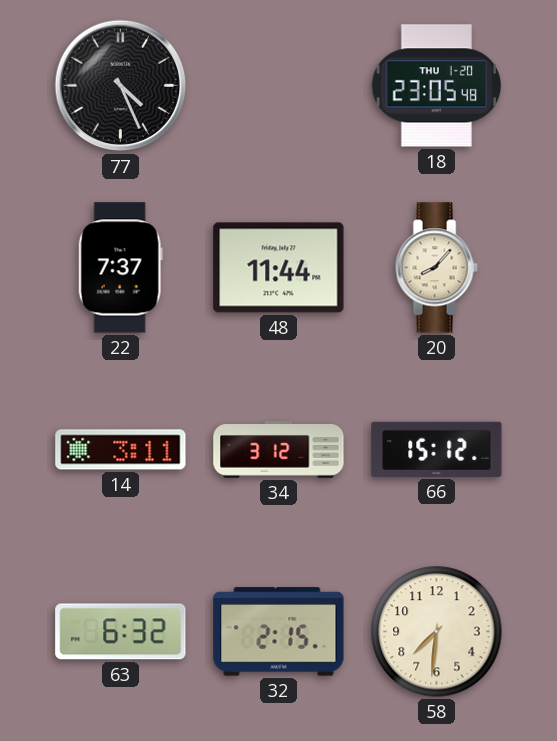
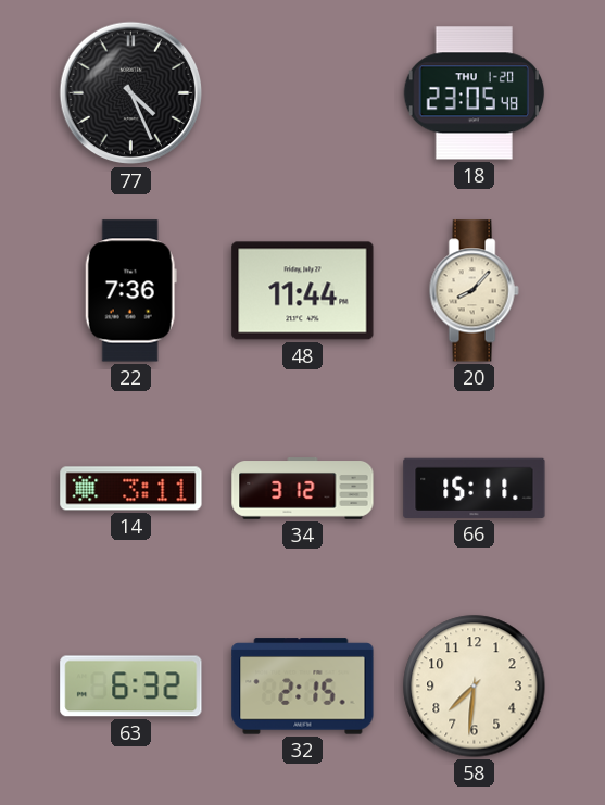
22: 7:37 -> 7:36 (130, 291)
66: 15:12 -> 15:11 (475, 488)
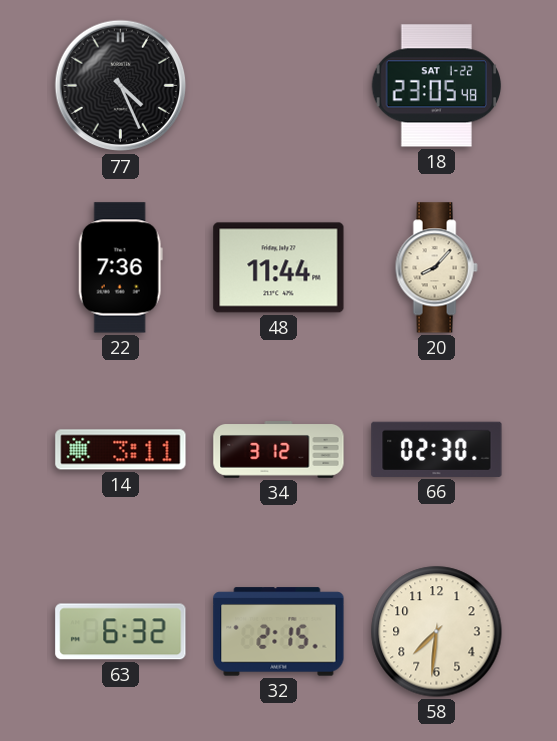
18 date: THU 1-20 -> SAT 1-22 (437, 86)
66: 15:11 -> 02:30 (437, 449)
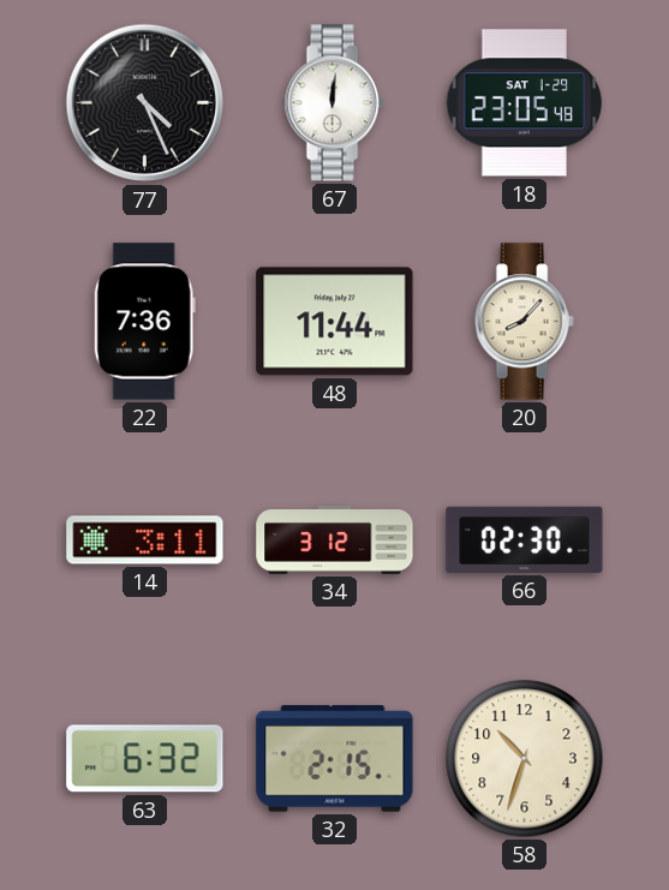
67: none -> 12:01 (334, 103)
18 date: SAT 1-22 -> SAT 1-29 (525, 103)
58: 7:31 -> 10:33 (525, 759)
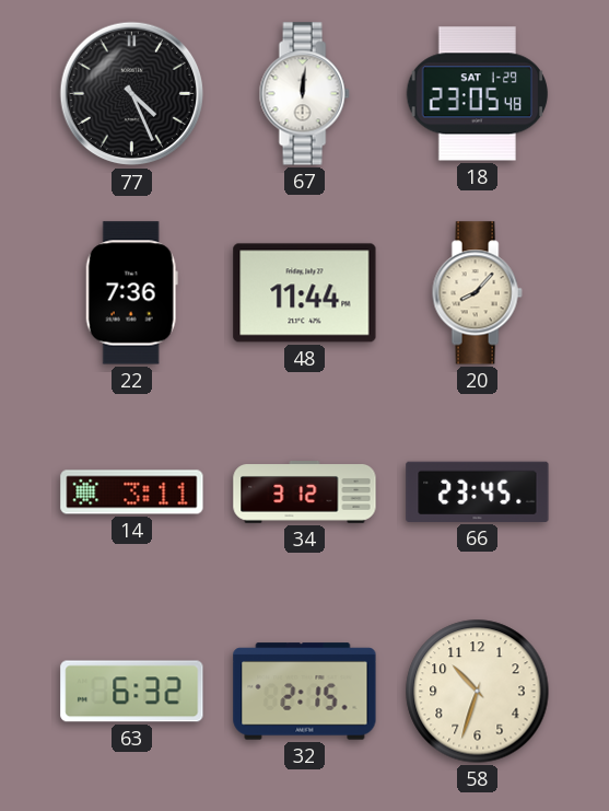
66: 02:30 -> 23:45 (478, 491)
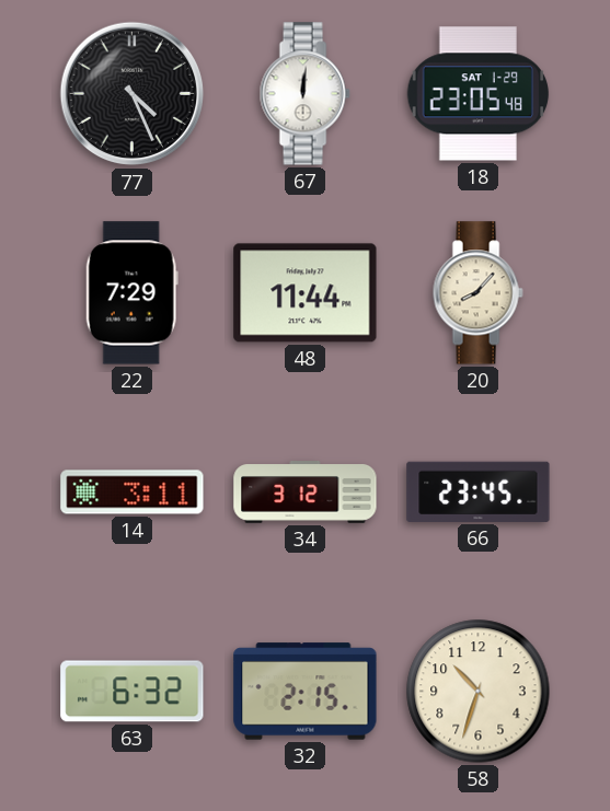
22: 7:36 -> 7:29 (131, 293)
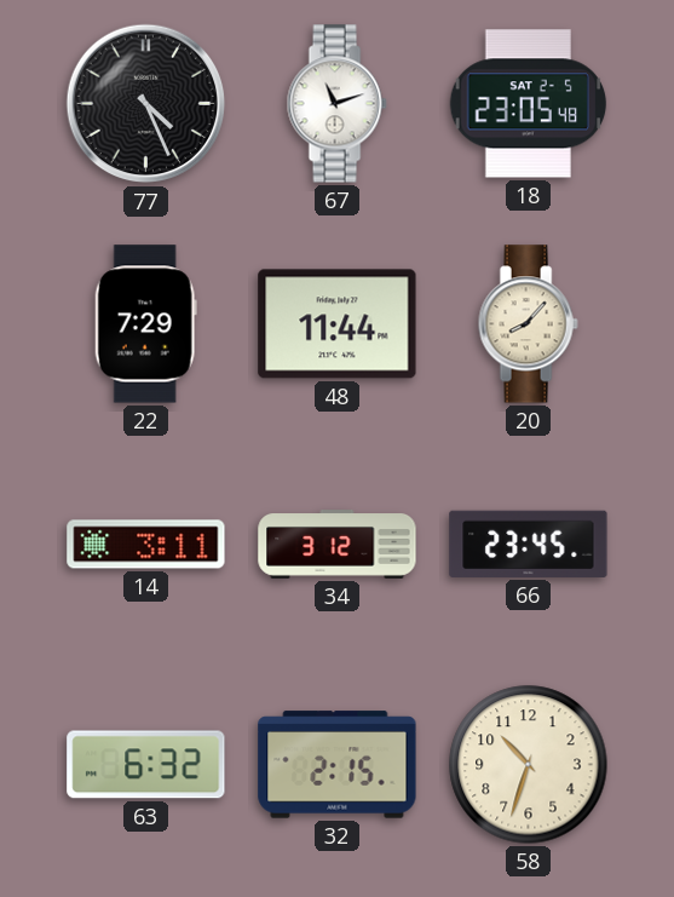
67: 12:01 -> 11:12 (336, 104)
18 date: SAT 1-29 -> SAT 2-5 (529, 104)
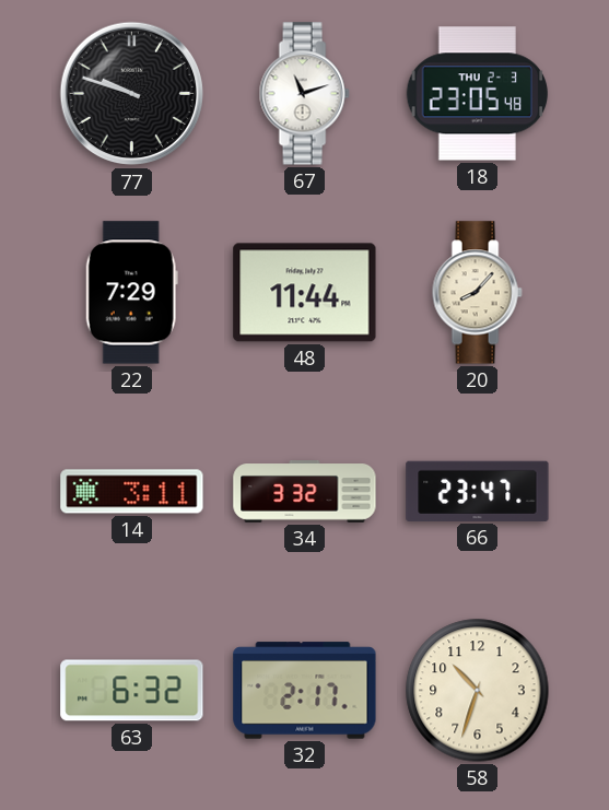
77: 4:26 -> 9:48 (132, 94)
18 date: SAT 2-5 -> THU 2-3 (478, 94)
34: 3:12 -> 3:32 (305, 492)
66: 23:45 -> 23:47 (478, 491)
32: 2:15 -> 2:17 (305, 691)
